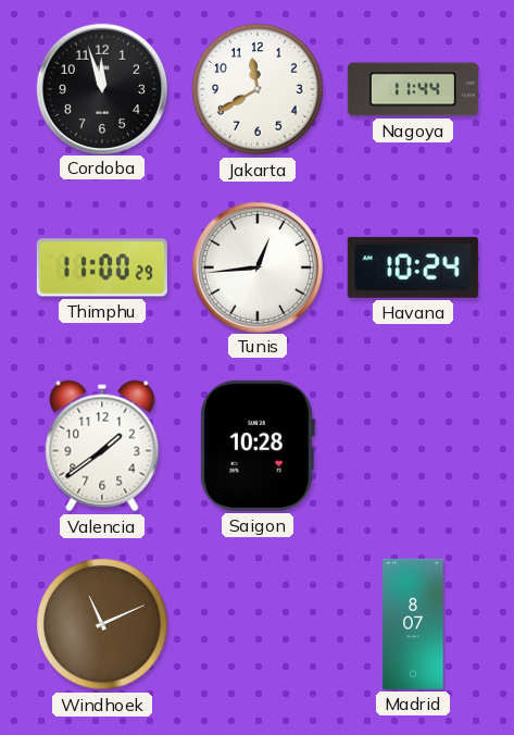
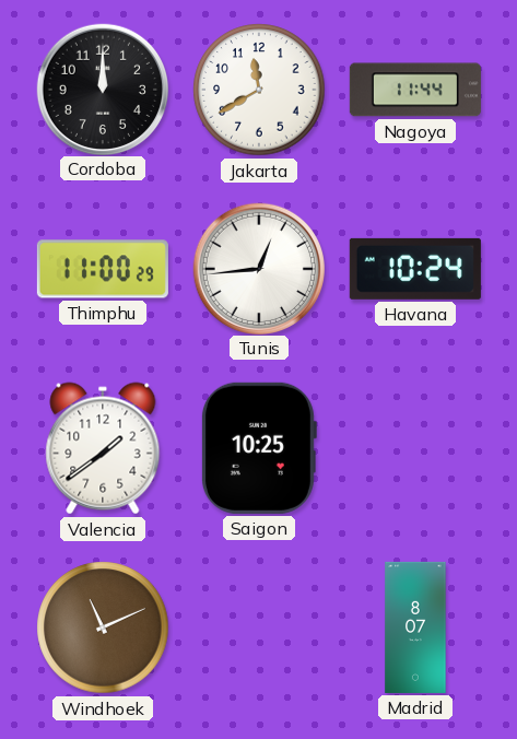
Cordoba: 11:57 -> 12:00 (102, 89)
Saigon: 10:28 -> 10:25 (258, 448)
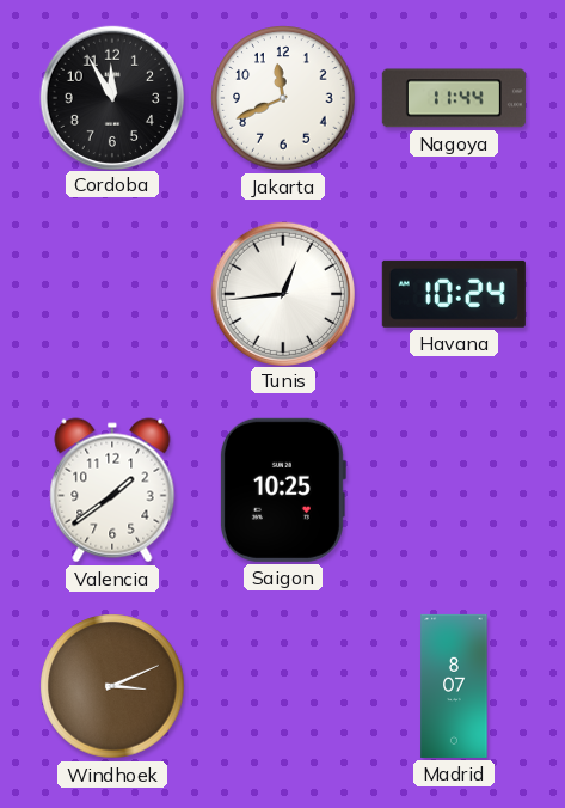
Cordoba: 12:00 -> 11:55 (111, 97)
Jakarta: 11:40 -> 11:41 (283, 98)
Thimphu: 11:00 -> none (103, 269)
Windhoek: 11:11 -> 3:11 (112, 686)
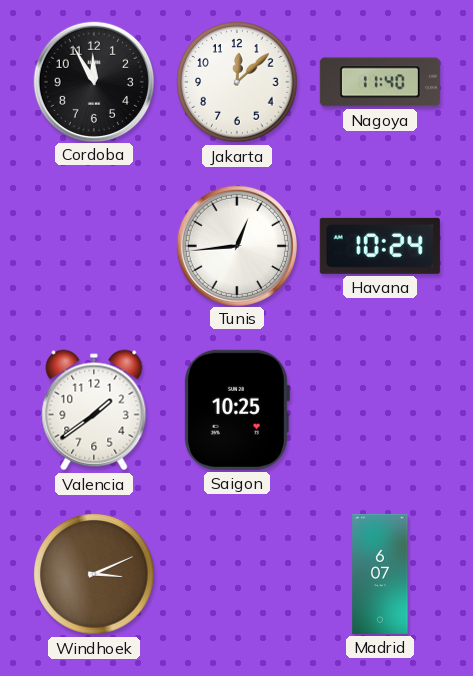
Jakarta: 11:41 -> 12:08 (237, 82)
Nagoya: 11:44 -> 11:40 (380, 82)
Madrid: 8:07 -> 6:07 (380, 574)
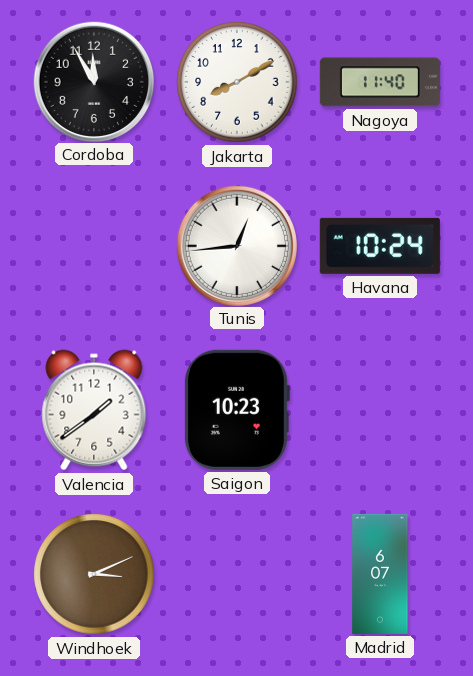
Jakarta: 12:08 -> 8:10 (237, 82)
Saigon: 10:25 -> 10:23 (236, 410)
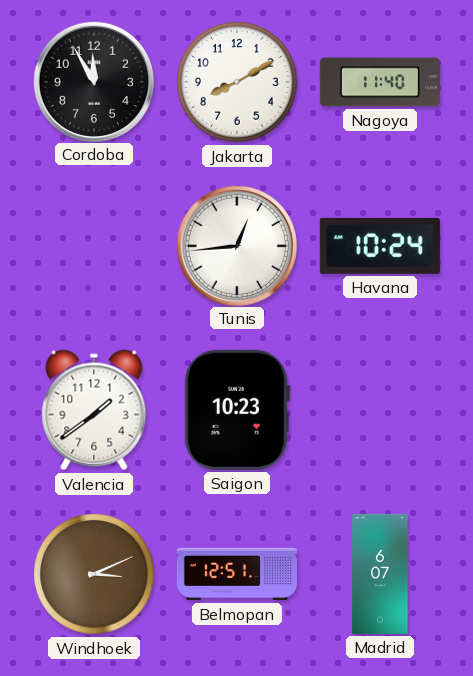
Belmopan: none -> 12:51 (237, 574)
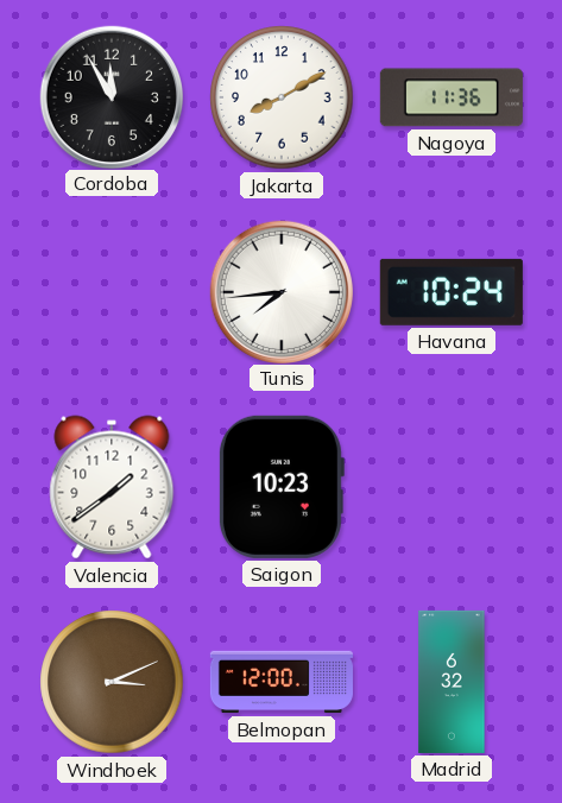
Nagoya: 11:40 -> 11:36 (452, 97)
Tunis: 12:44 -> 7:44 (280, 291)
Belmopan: 12:51 -> 12:00 (282, 682)
Madrid: 6:07 -> 6:32 (452, 682)
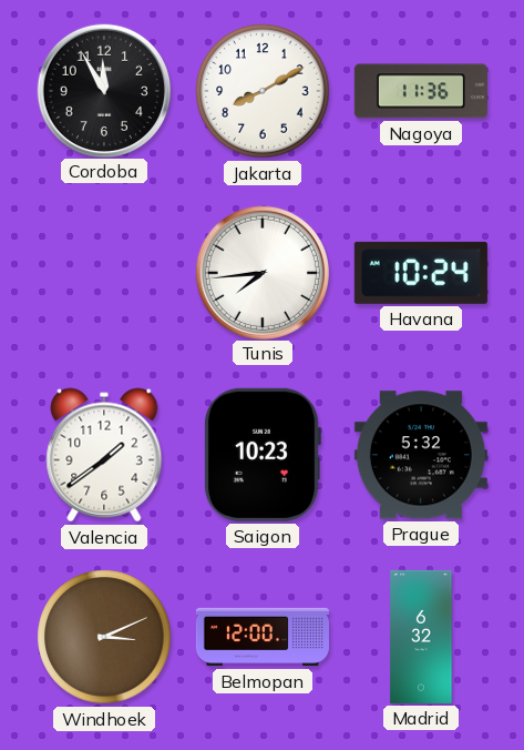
Prague: none -> 5:32 (421, 455)
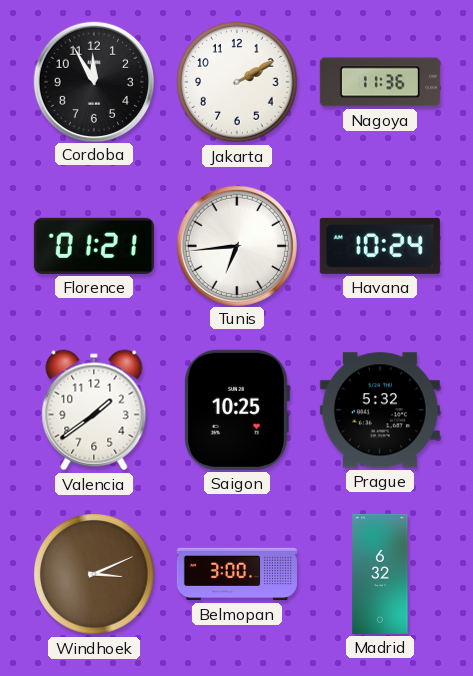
Jakarta: 8:10 -> 2:10 (237, 82)
Florence: none -> 01:21 (94, 246)
Tunis: 7:44 -> 6:44 (236, 245)
Saigon: 10:23 -> 10:25 (236, 410)
Belmopan: 12:00 -> 3:00 (237, 574)
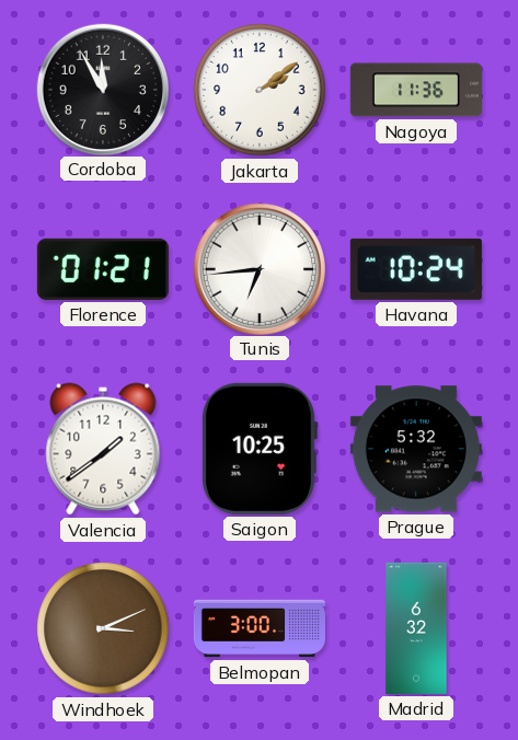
Jakarta: 2:10 -> 2:09 (260, 90)
